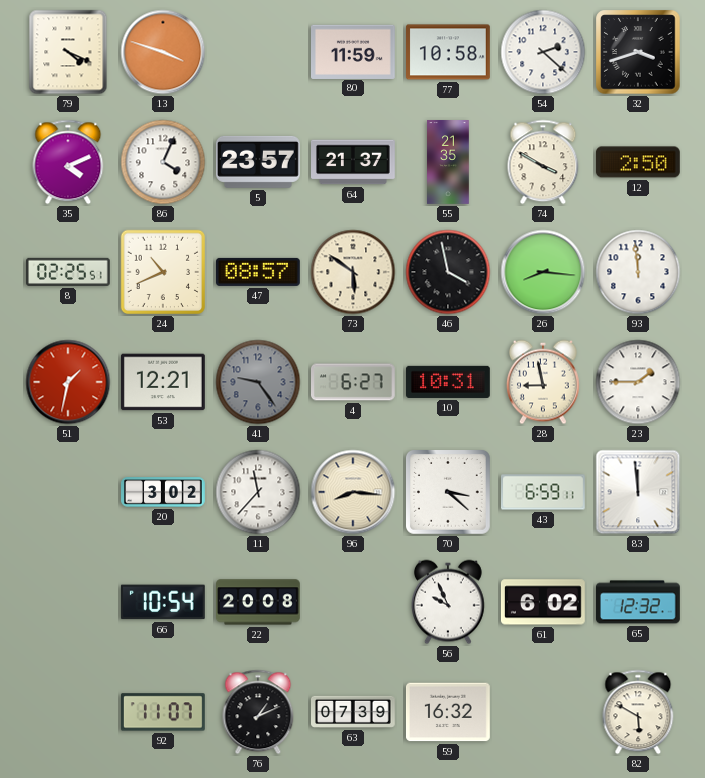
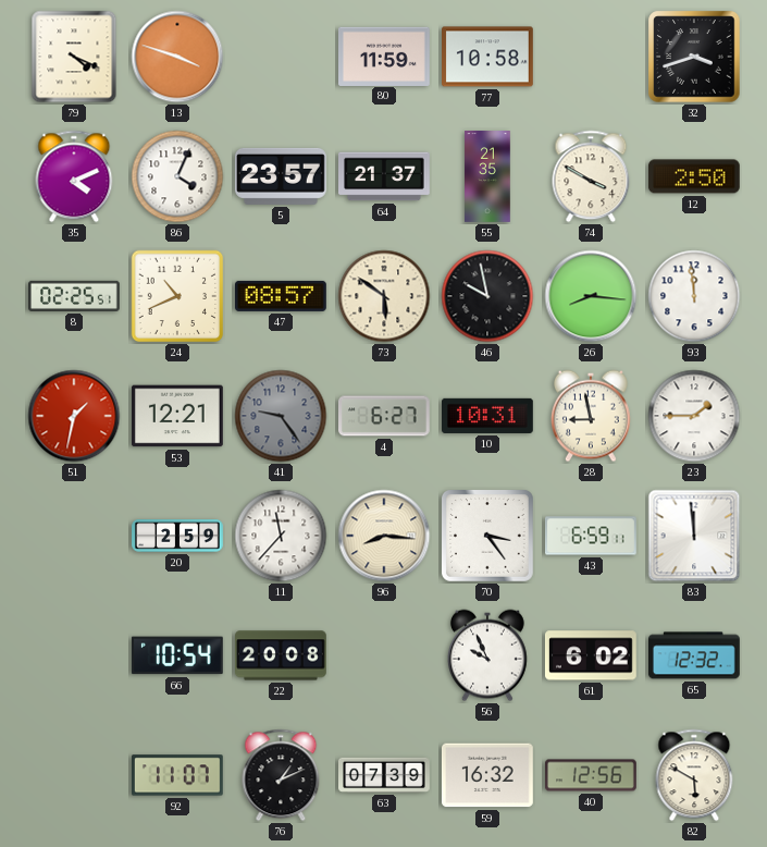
54: 2:22 -> none (543, 52)
46: 3:58 -> 9:58 (487, 296)
20: 3:02 -> 2:59 (177, 536)
70: 3:22 -> 3:24 (487, 536)
40: none -> 12:56 (592, 775)
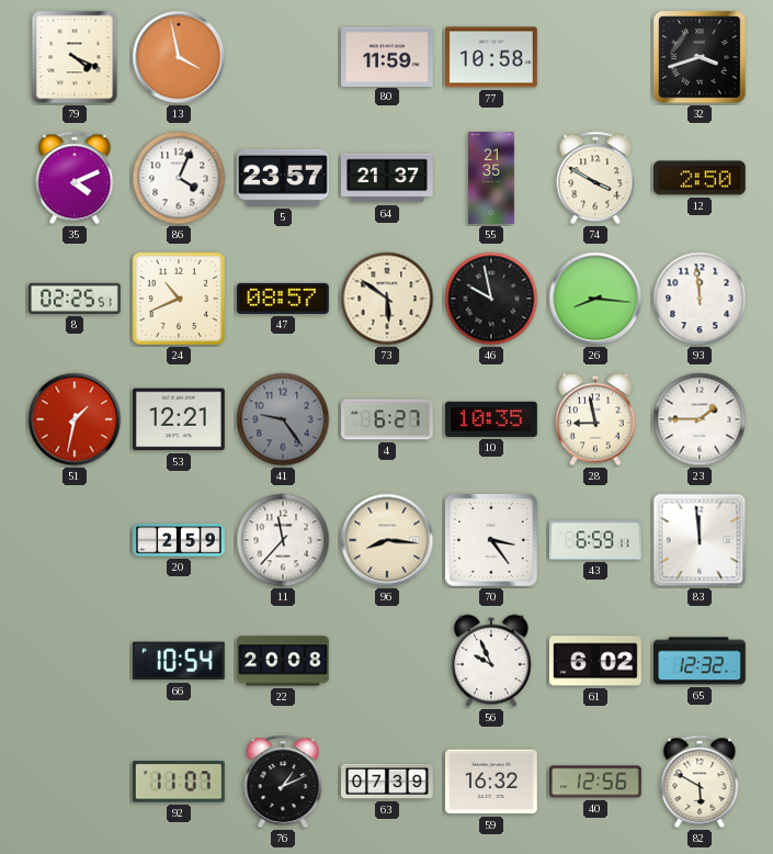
13: 3:48 -> 3:58 (179, 57)
10: 10:31 -> 10:35 (492, 419)
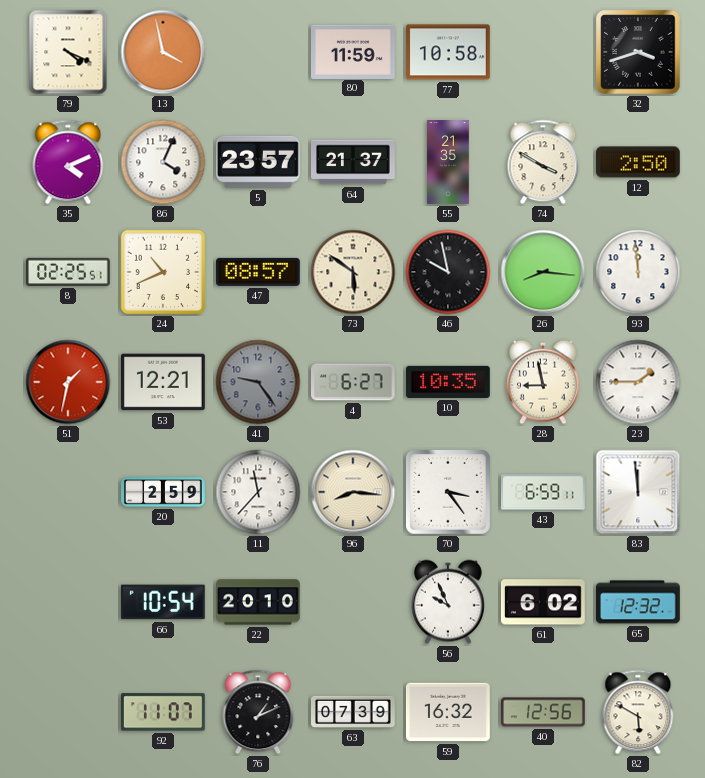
22: 20:08 -> 20:10 (259, 602)
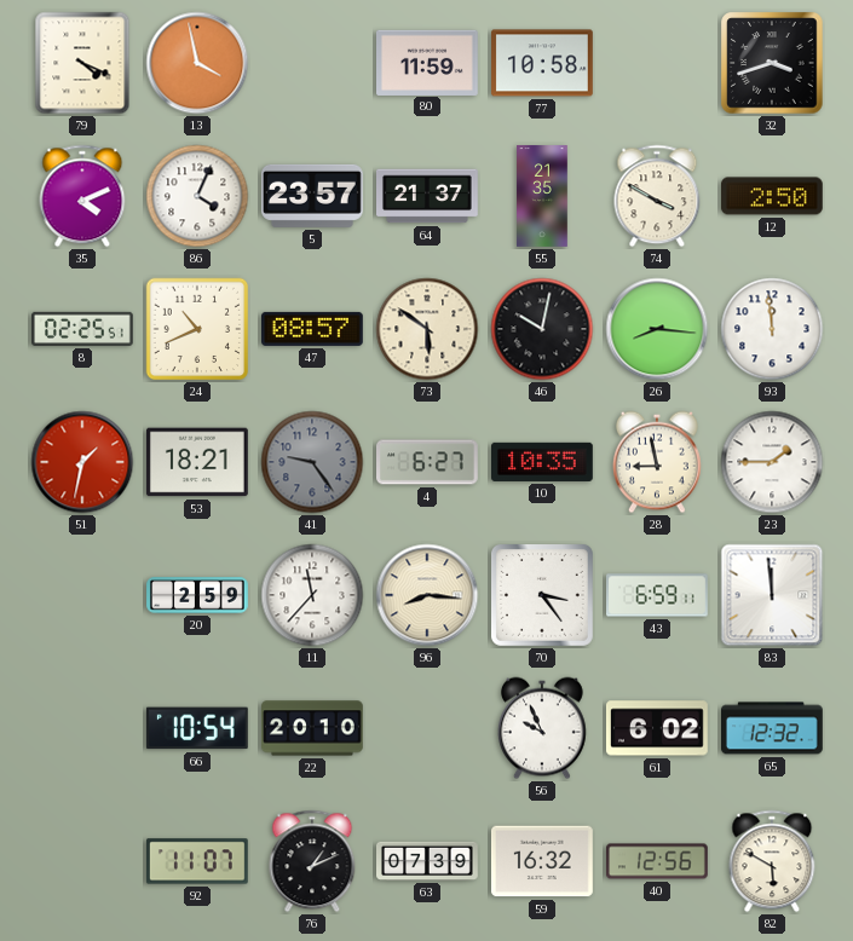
46: 9:58 -> 10:02 (542, 329)
53: 12:21 -> 18:21 (198, 462)
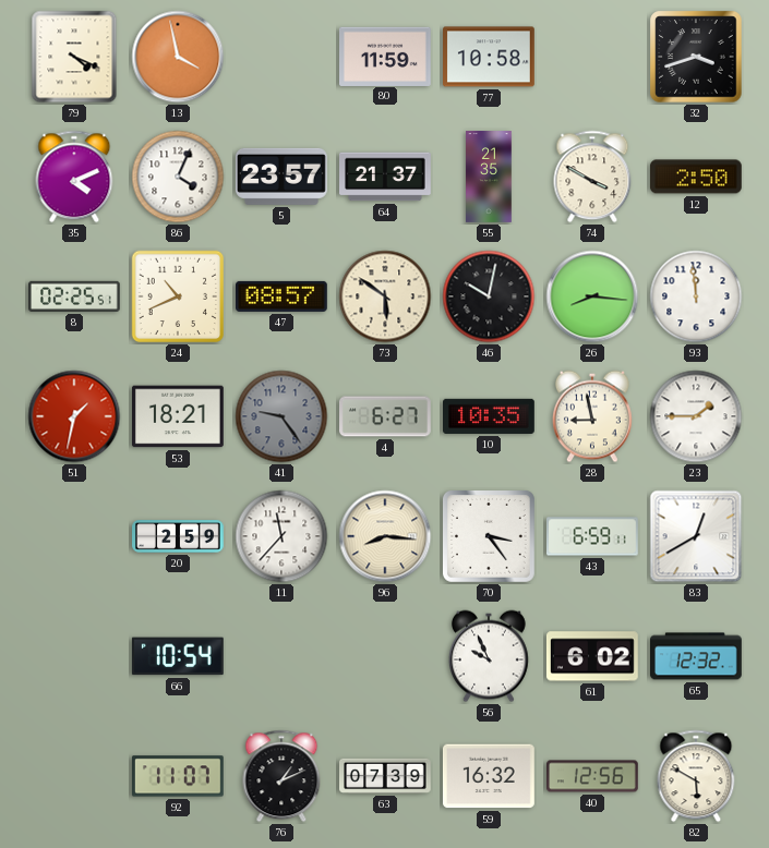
83: 11:59 -> 12:40 (696, 536)
22: 20:10 -> none (313, 728)
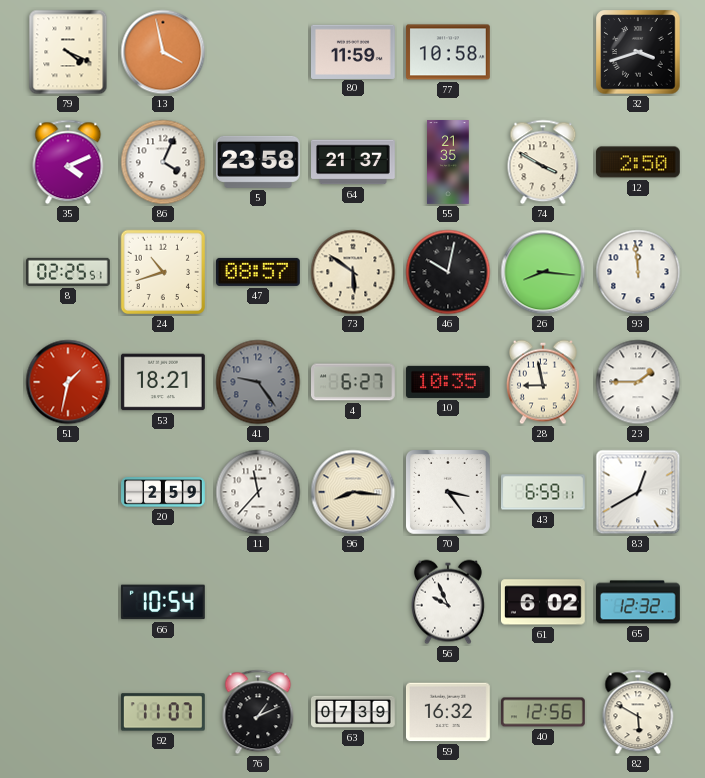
5: 23:57 -> 23:58 (258, 162)
24: 10:41 -> 10:42 (163, 272)
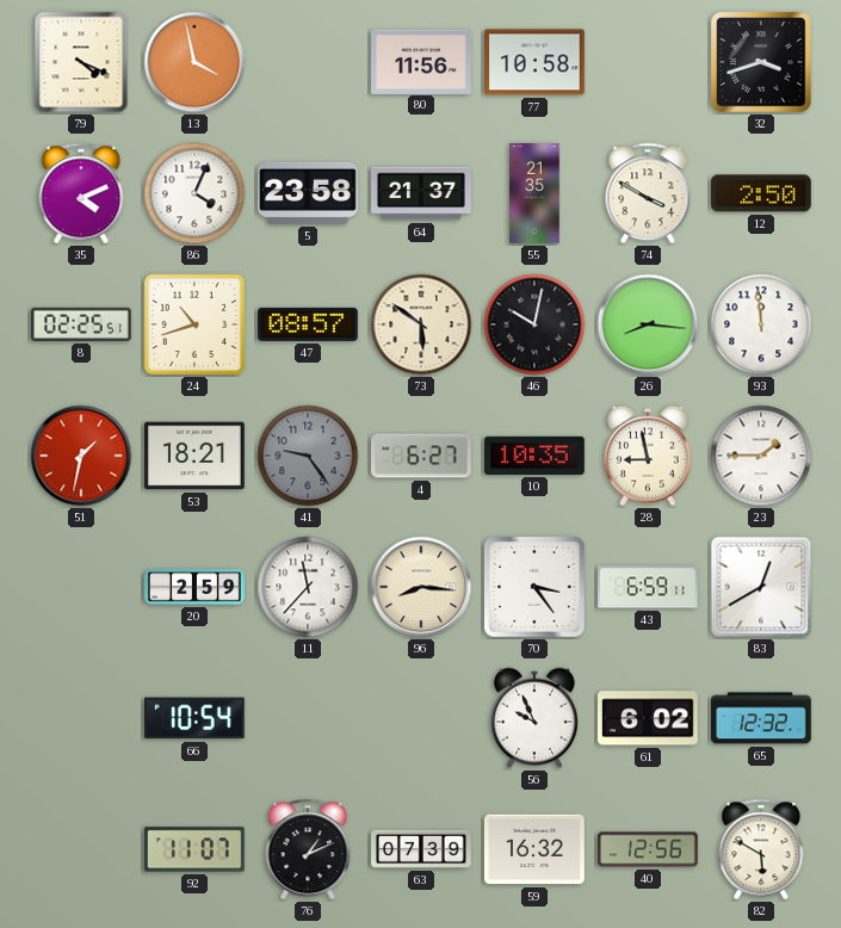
80: 11:59 -> 11:56 (422, 61)
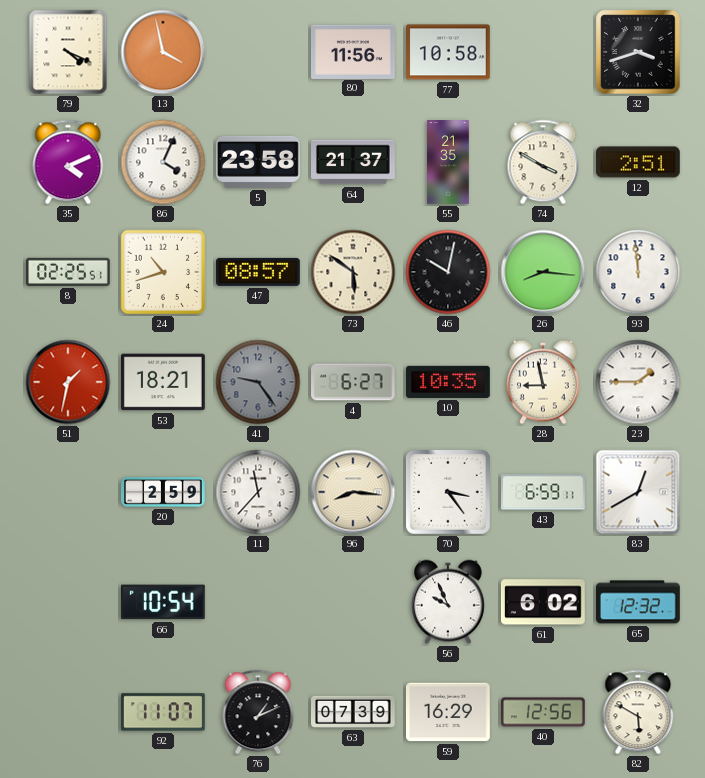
12: 2:50 -> 2:51 (638, 162)
59: 16:32 -> 16:29 (448, 712)
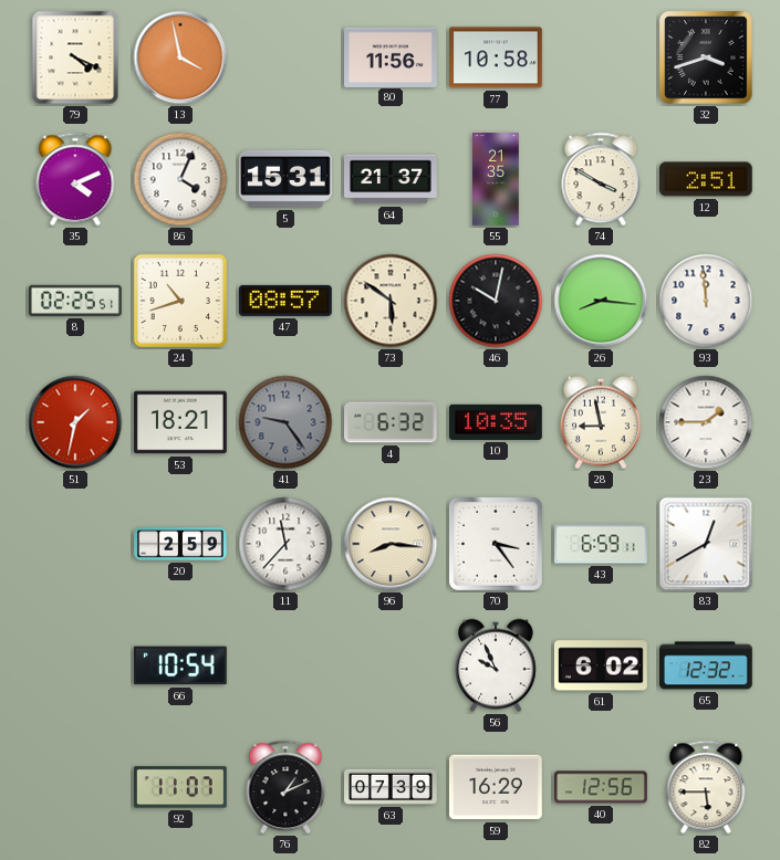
5: 23:58 -> 15:31 (285, 179)
4: 6:27 -> 6:32 (392, 422)
82: 5:50 -> 5:45 (706, 787)
